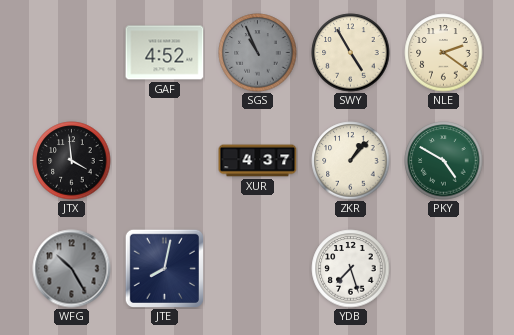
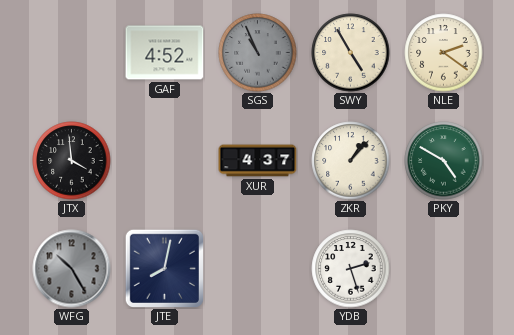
YDB: 7:27 -> 2:27 (351, 269)
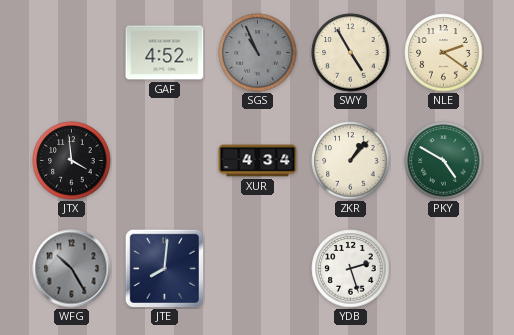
XUR: 4:37 -> 4:34 (258, 161)
JTE: 8:02 -> 8:01 (164, 268)
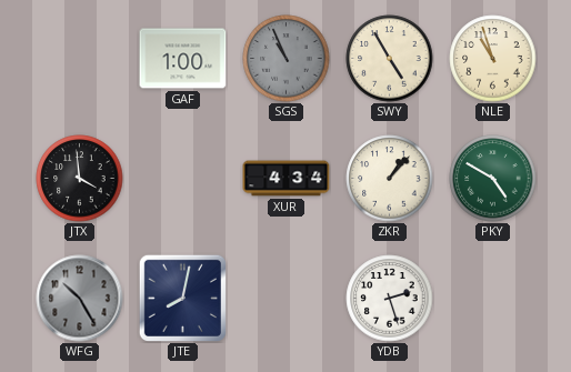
GAF: 4:52 -> 1:00 (183, 59)
NLE: 2:21 -> 10:57 (493, 59)
JTE: 8:01 -> 8:02 (182, 298)
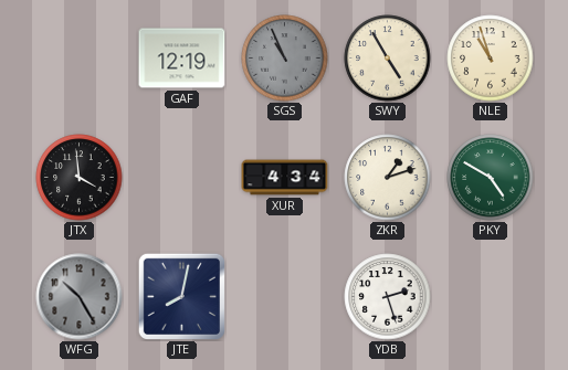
GAF: 1:00 -> 12:19 (182, 59)
ZKR: 1:07 -> 1:12 (388, 178)
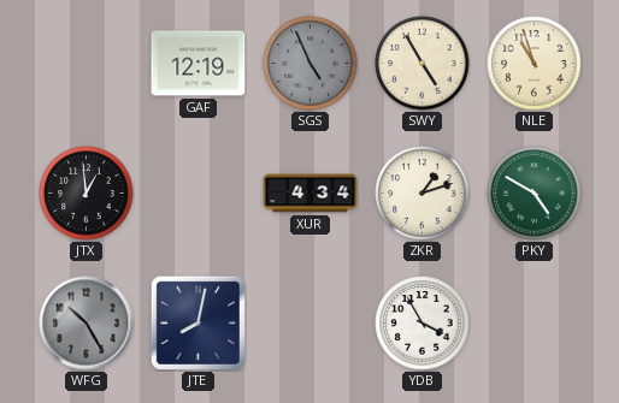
SGS: 10:56 -> 4:56 (311, 64)
JTX: 3:59 -> 12:59 (87, 194)
YDB: 2:27 -> 3:55 (423, 324)
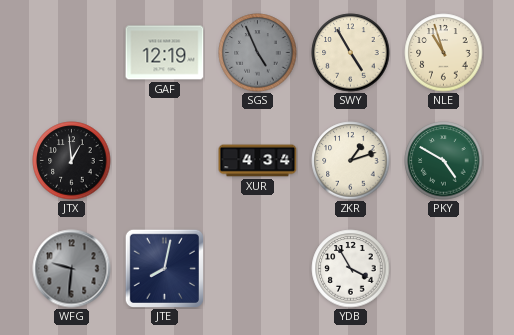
WFG: 10:25 -> 9:31 (72, 269)
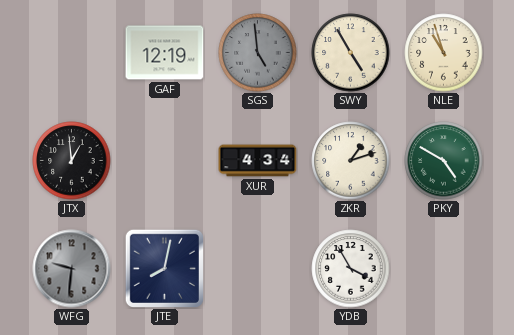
SGS: 4:56 -> 4:59 (258, 53)
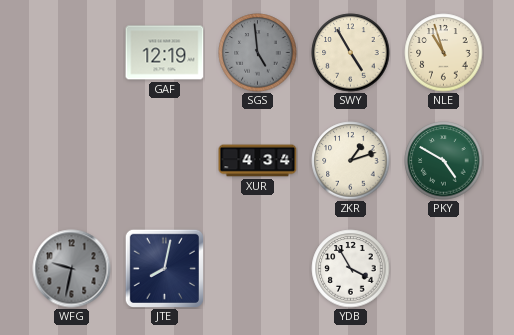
JTX: 12:59 -> none (72, 161)
WFG: 9:31 -> 9:32 (72, 269)
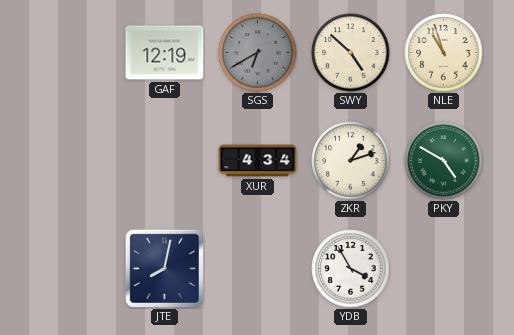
SGS: 4:59 -> 6:40 (258, 53)
SWY: 4:55 -> 4:52 (351, 53)
WFG: 9:32 -> none (72, 269)
